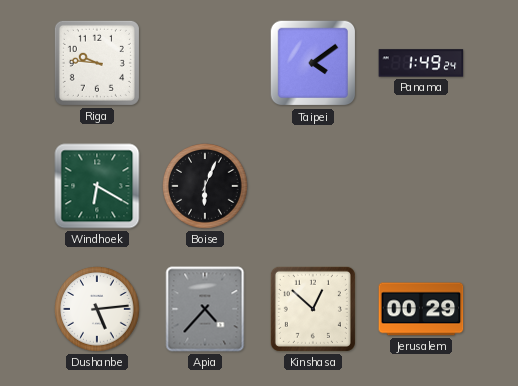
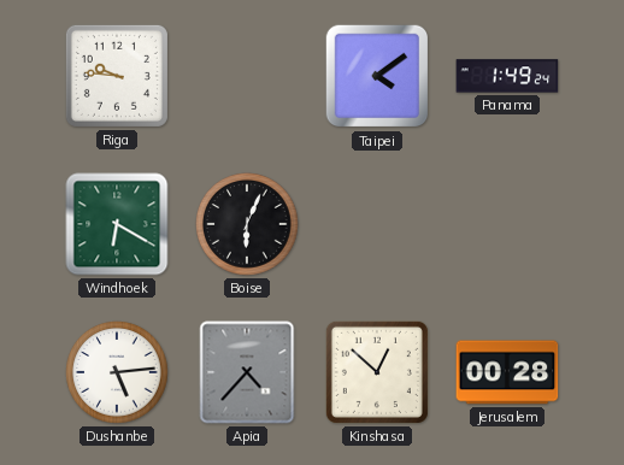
Jerusalem: 00:29 -> 00:28 (507, 372)
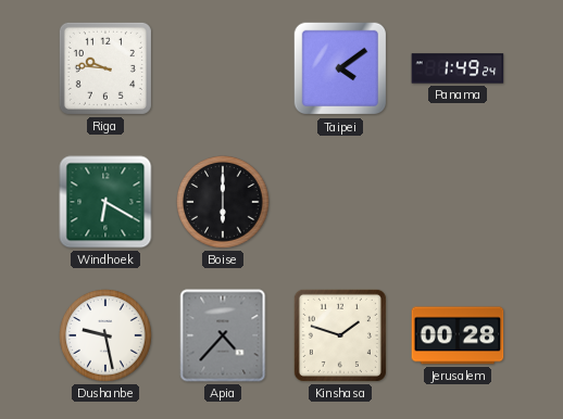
Boise: 6:04 -> 6:00 (223, 202)
Dushanbe: 5:14 -> 9:28 (105, 335)
Kinshasa: 12:52 -> 1:48 (340, 335)
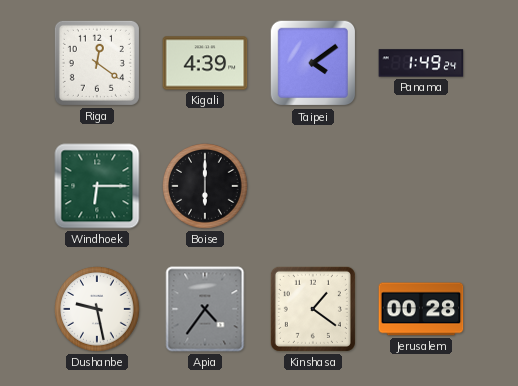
Riga: 9:46 -> 12:21 (97, 63)
Kigali: none -> 4:39 (205, 63)
Windhoek: 6:20 -> 6:15 (97, 186)
Apia: 4:37 -> 4:36 (205, 309)
Kinshasa: 1:48 -> 1:21 (313, 309)
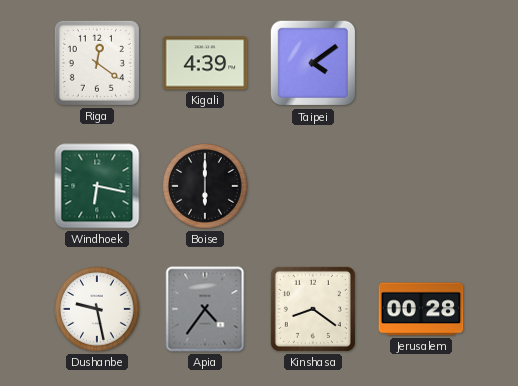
Panama: 1:49 -> none (421, 63)
Windhoek: 6:15 -> 6:17 (97, 186)
Kinshasa: 1:21 -> 8:21 (313, 309)
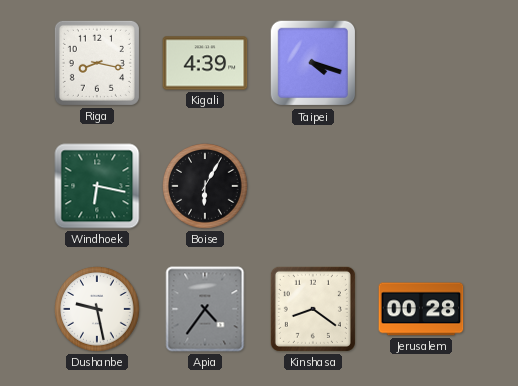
Riga: 12:21 -> 8:17 (97, 63)
Taipei: 4:09 -> 4:18 (313, 63)
Boise: 6:00 -> 6:05 (205, 186)
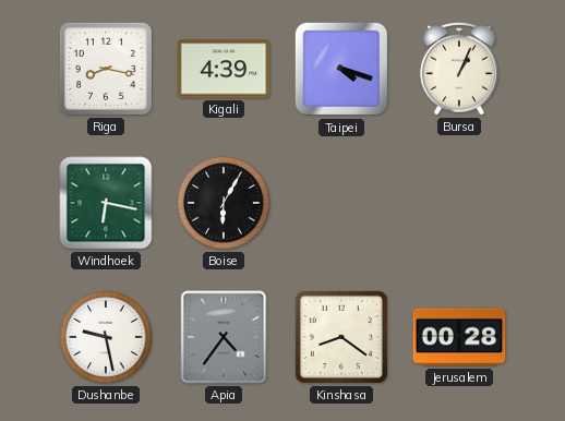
Bursa: none -> 1:04 (459, 69)
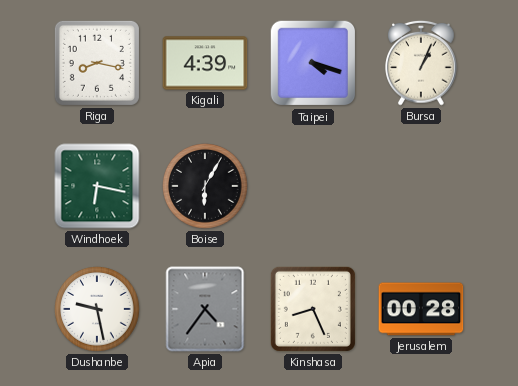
Kinshasa: 8:21 -> 8:26 (313, 309)
